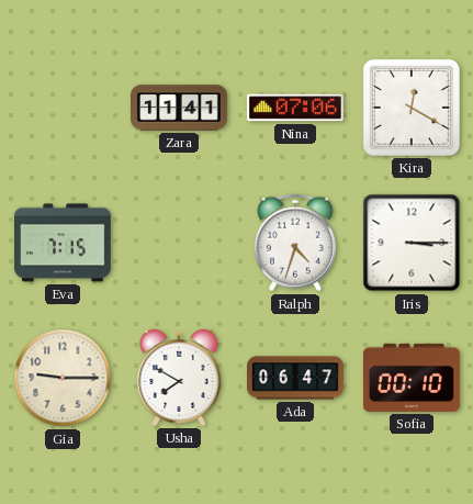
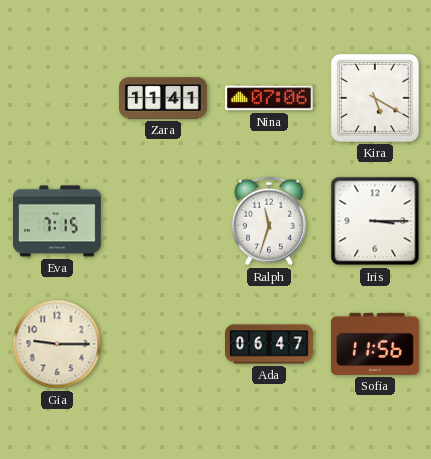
Kira: 12:20 -> 5:20 (375, 98)
Ralph: 4:33 -> 11:33 (269, 221)
Usha: 7:50 -> none (179, 378)
Sofia: 00:10 -> 11:56 (375, 344)
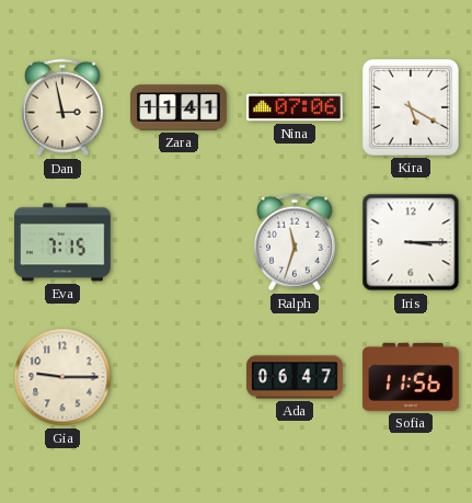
Dan: none -> 2:58 (62, 107)
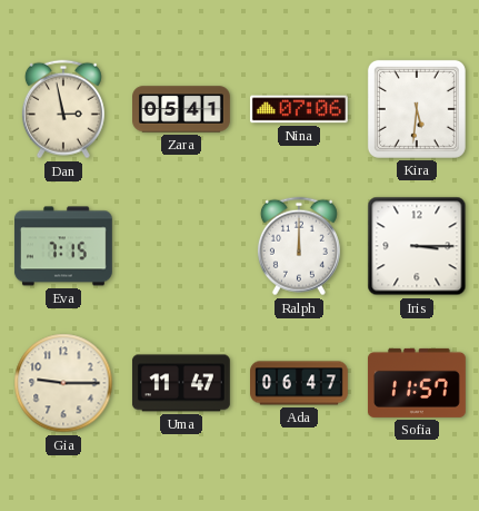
Zara: 11:41 -> 05:41 (182, 109)
Kira: 5:20 -> 5:31 (417, 109)
Ralph: 11:33 -> 12:00 (299, 246)
Uma: none -> 11:47 (181, 383)
Sofia: 11:56 -> 11:57 (417, 383)
